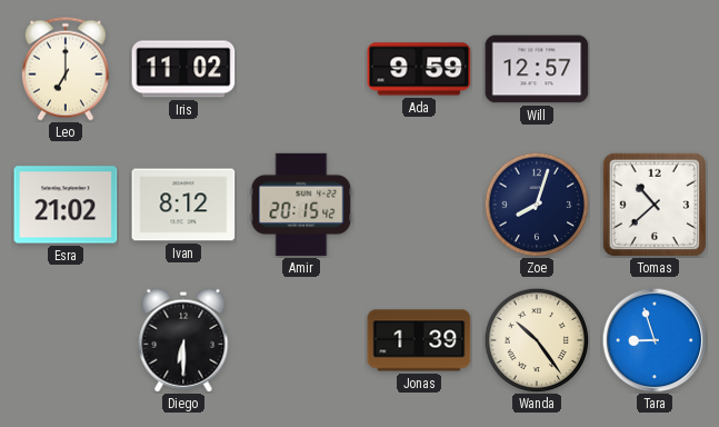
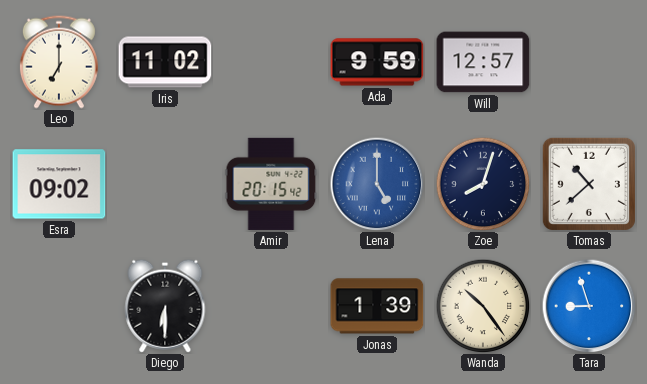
Esra: 21:02 -> 09:02 (59, 184)
Ivan: 8:12 -> none (183, 205)
Lena: none -> 5:00 (377, 184)
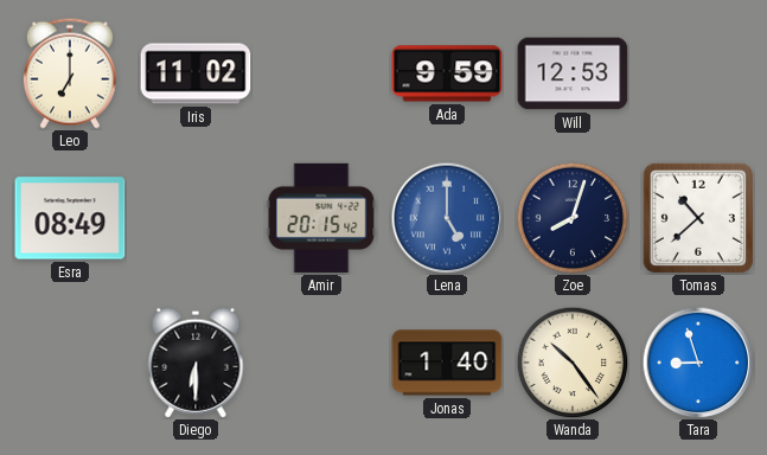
Will: 12:57 -> 12:53 (573, 73)
Esra: 09:02 -> 08:49 (70, 218)
Jonas: 1:39 -> 1:40 (447, 363)
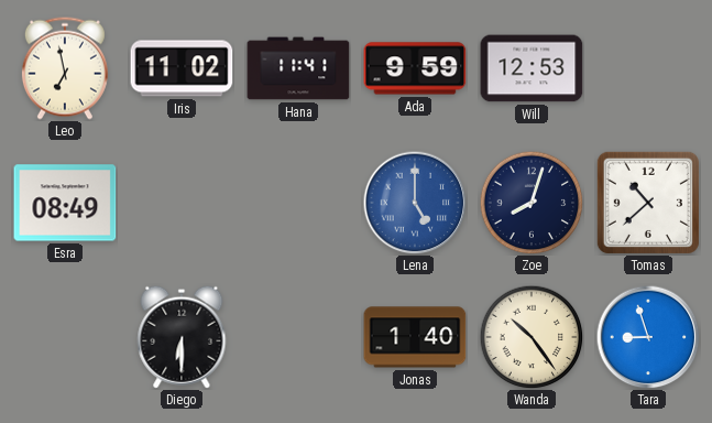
Leo: 7:00 -> 6:58 (65, 68)
Hana: none -> 11:41 (298, 68)
Amir: 20:15 -> none (321, 218)
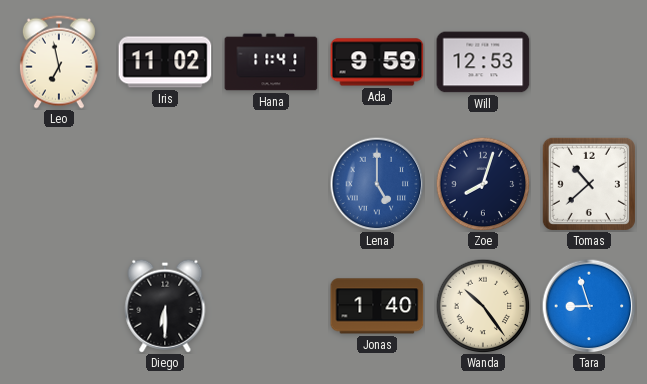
Esra: 08:49 -> none (65, 203)
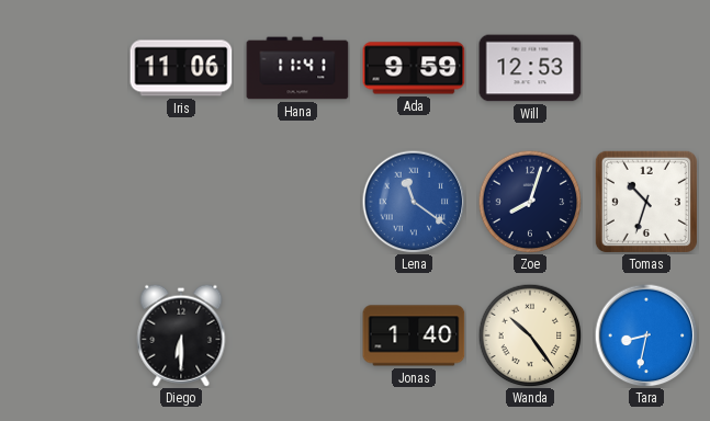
Leo: 6:58 -> none (59, 62)
Iris: 11:02 -> 11:06 (181, 68)
Lena: 5:00 -> 11:21 (414, 202)
Tomas: 10:38 -> 10:33 (646, 202)
Tara: 8:57 -> 8:32 (646, 335)
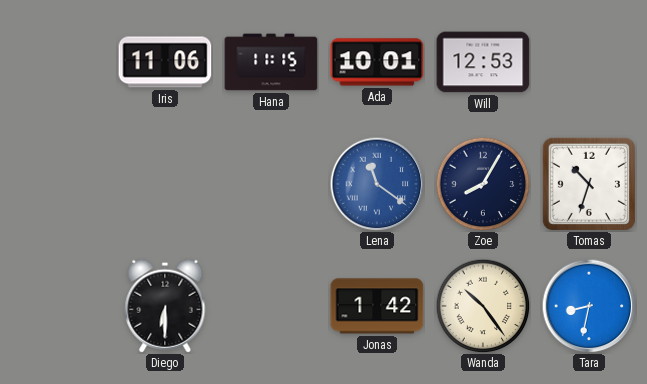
Hana: 11:41 -> 11:15 (271, 62)
Ada: 9:59 -> 10:01 (377, 62)
Zoe: 8:03 -> 8:05 (483, 184)
Jonas: 1:40 -> 1:42 (377, 306)
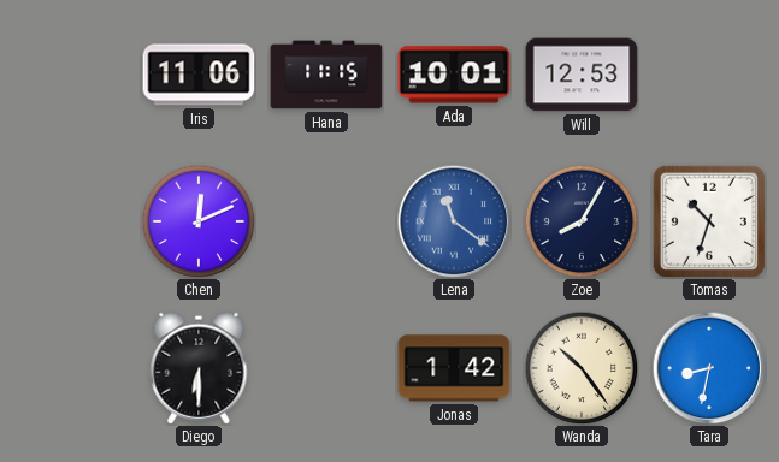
Chen: none -> 12:11 (199, 221)
